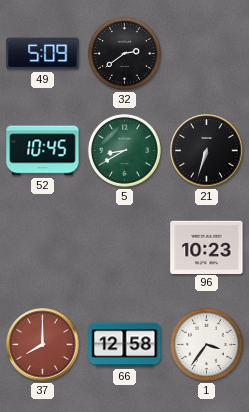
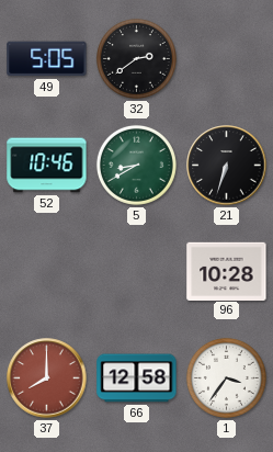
49: 5:09 -> 5:05 (47, 59)
52: 10:45 -> 10:46 (47, 166)
96: 10:23 -> 10:28 (227, 271)
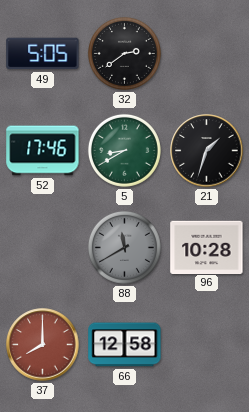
52: 10:46 -> 17:46 (43, 151)
21: 6:33 -> 1:33 (207, 151)
88: none -> 11:40 (124, 247)
1: 3:36 -> none (226, 377)
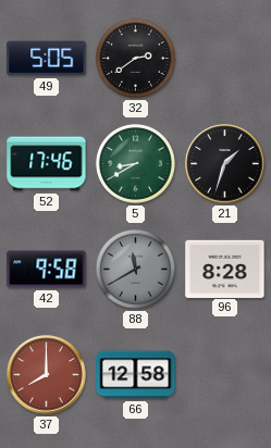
42: none -> 9:58 (47, 270)
96: 10:28 -> 8:28 (225, 269)
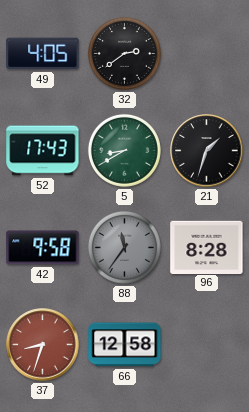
49: 5:05 -> 4:05 (43, 54)
52: 17:46 -> 17:43 (43, 151)
88: 11:40 -> 11:36 (124, 247)
37: 8:00 -> 8:33 (43, 345)
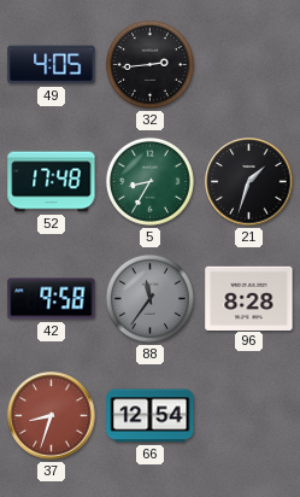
32: 2:39 -> 2:44 (149, 64)
52: 17:43 -> 17:48 (52, 182)
5: 8:40 -> 8:35 (149, 181)
66: 12:58 -> 12:54 (151, 416)
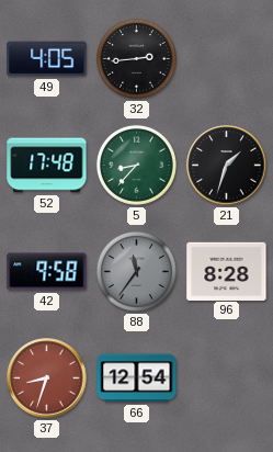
5: 8:35 -> 8:37 (136, 165)
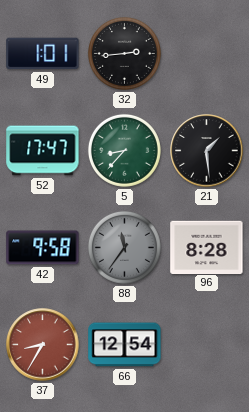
49: 4:05 -> 1:01 (43, 54)
52: 17:48 -> 17:47 (43, 151)
21: 1:33 -> 1:29 (207, 151)
37: 8:33 -> 8:35 (43, 345)
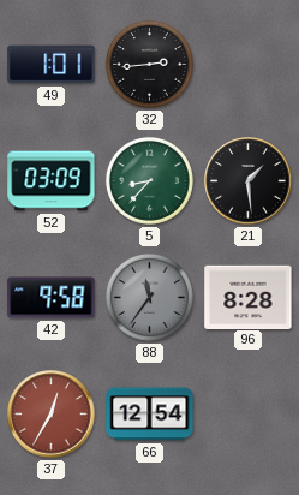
52: 17:47 -> 03:09 (52, 181)
37: 8:35 -> 12:35 (52, 415)
